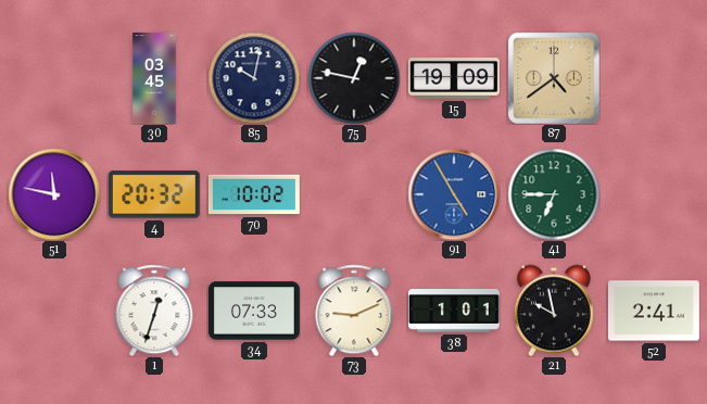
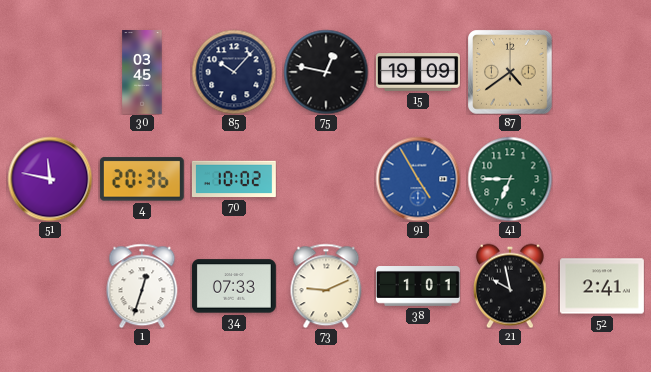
85: 10:02 -> 10:07 (234, 72)
4: 20:32 -> 20:36 (142, 179)
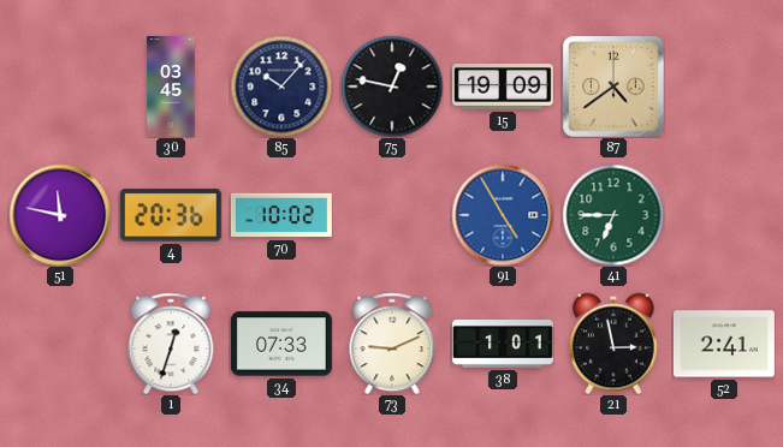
21: 9:58 -> 2:58 (613, 344)
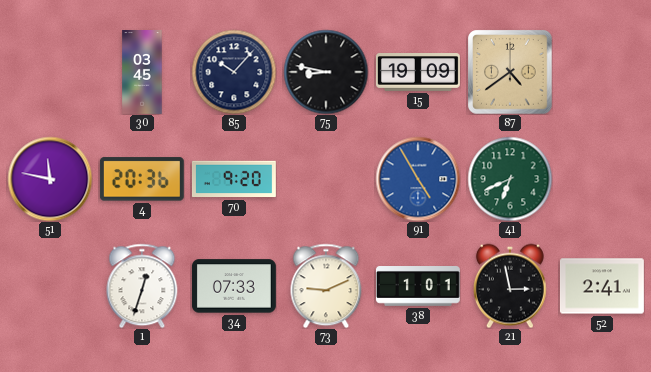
75: 12:47 -> 8:47 (326, 72)
70: 10:02 -> 9:20 (234, 179)
41: 6:45 -> 6:41 (510, 179)
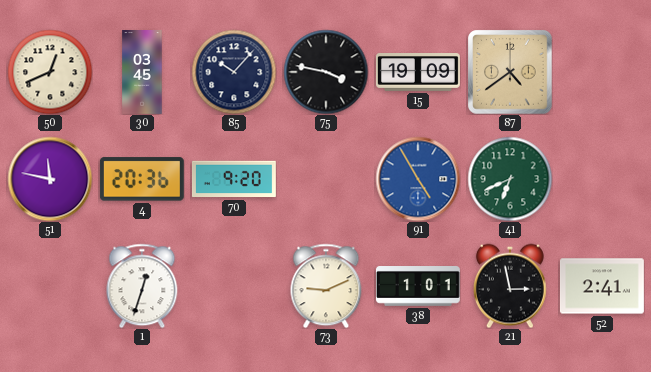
50: none -> 12:41 (50, 72)
75: 8:47 -> 3:47 (326, 72)
34: 07:33 -> none (234, 286)
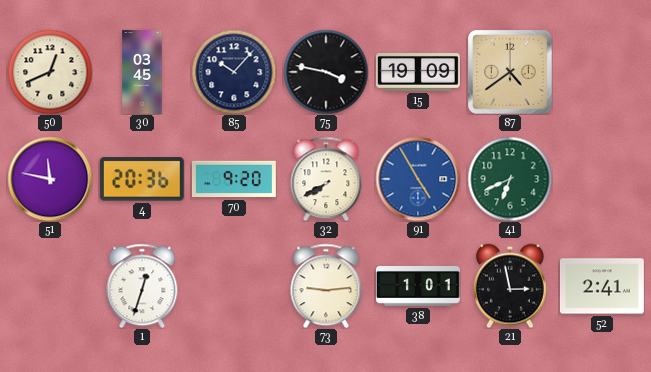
32: none -> 7:40 (326, 179)
73: 9:11 -> 9:14 (326, 286)
